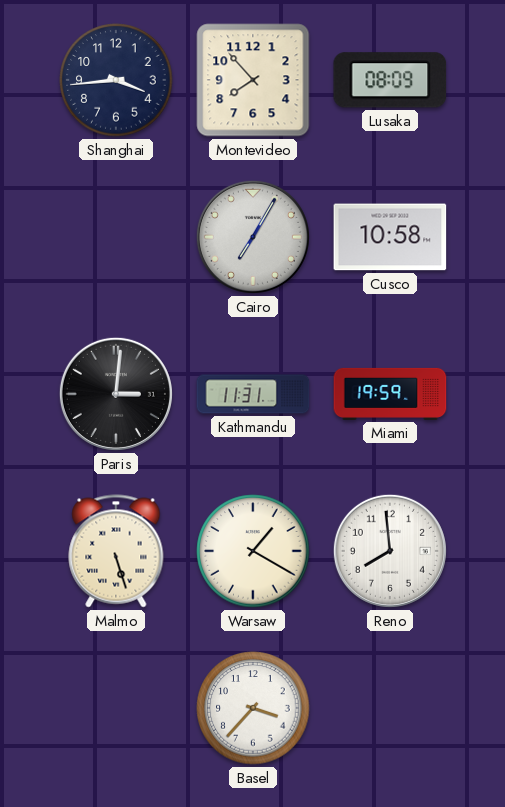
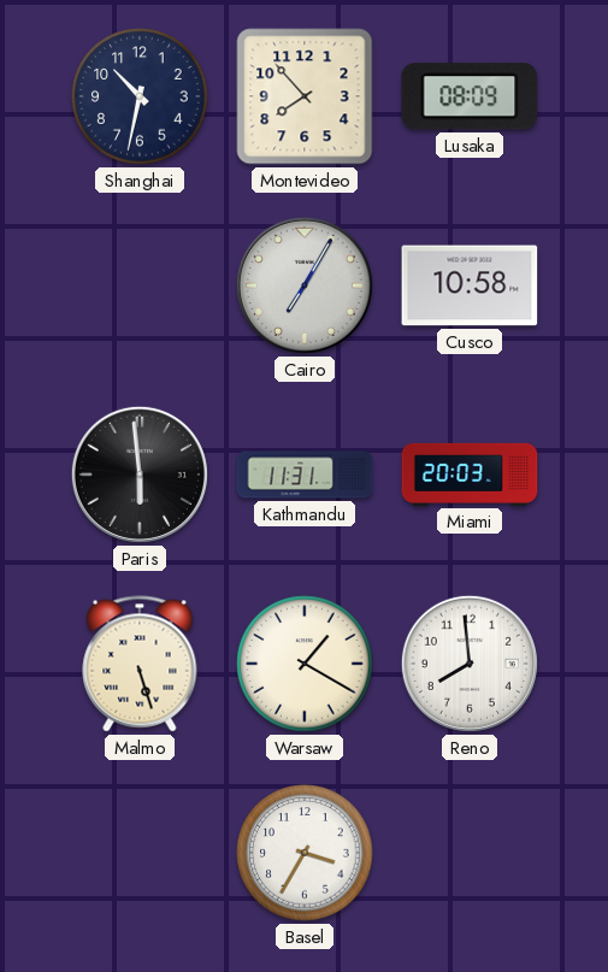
Shanghai: 3:44 -> 10:32 (140, 96)
Paris: 3:01 -> 5:59 (140, 475)
Miami: 19:59 -> 20:03 (470, 475)
Basel: 3:37 -> 3:35 (305, 853)
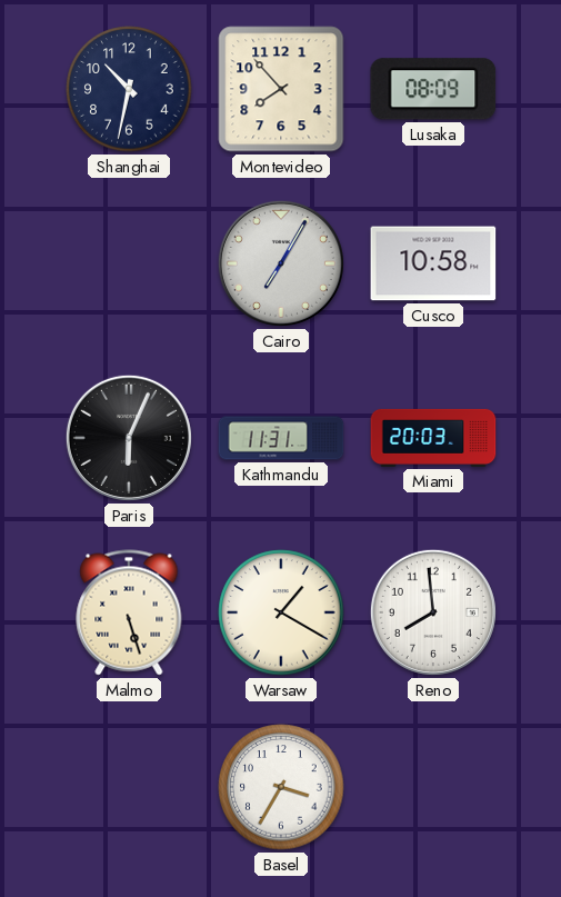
Paris: 5:59 -> 6:04 (129, 438)
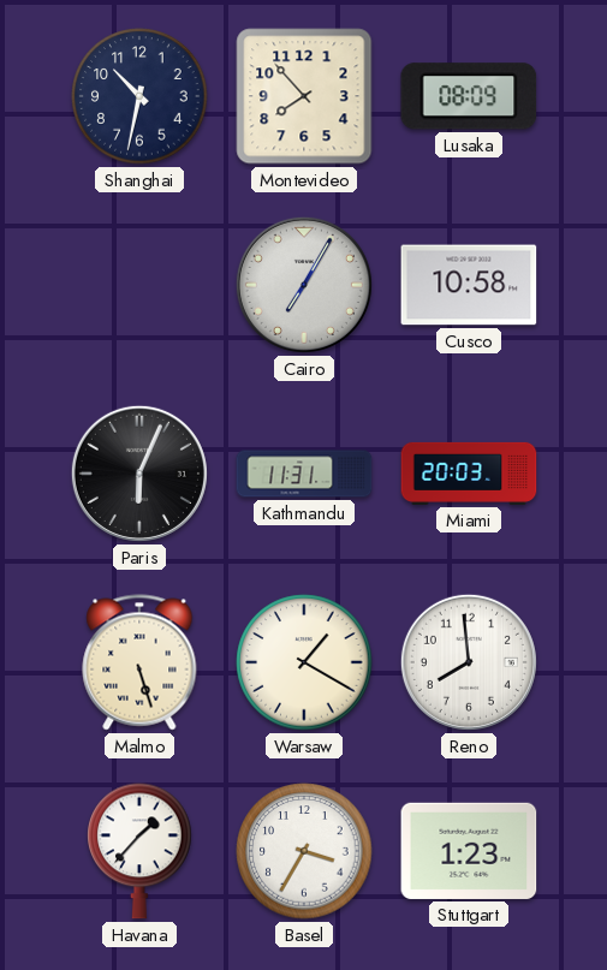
Havana: none -> 1:37 (139, 851)
Stuttgart: none -> 1:23 (469, 851)
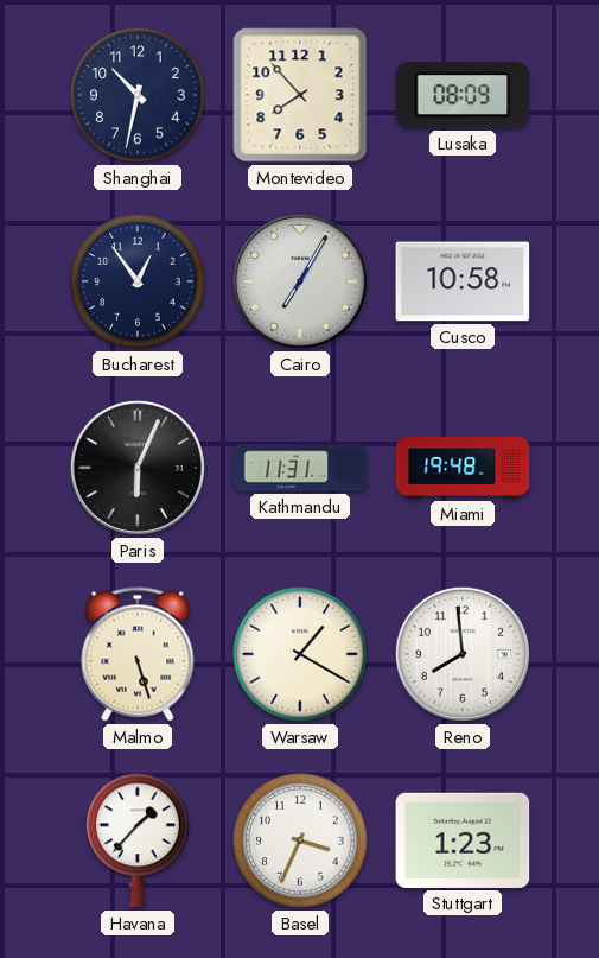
Bucharest: none -> 12:54 (138, 281)
Miami: 20:03 -> 19:48 (463, 468)
Basel: 3:35 -> 3:34 (300, 840)
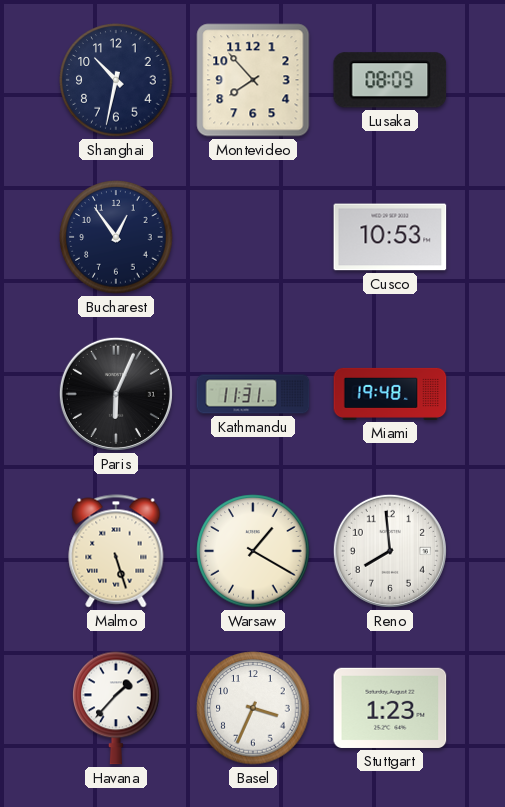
Cairo: 7:05 -> none (300, 281)
Cusco: 10:58 -> 10:53 (390, 237)
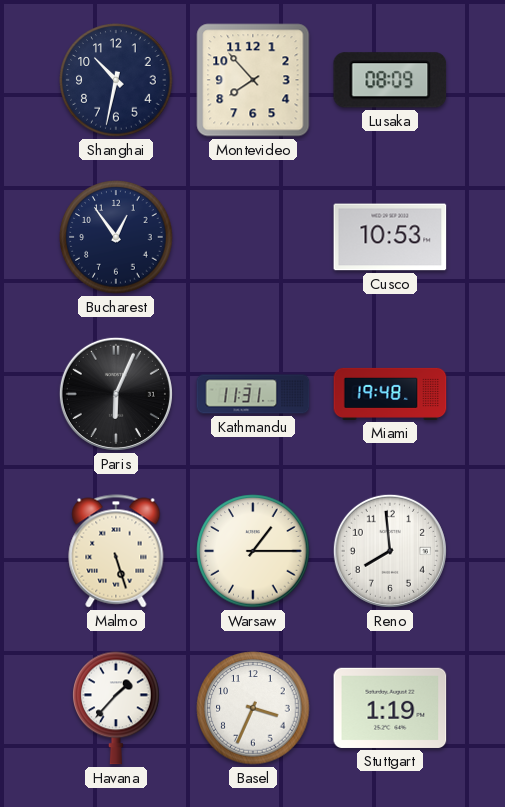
Warsaw: 1:20 -> 1:15 (253, 551)
Stuttgart: 1:23 -> 1:19 (390, 708)
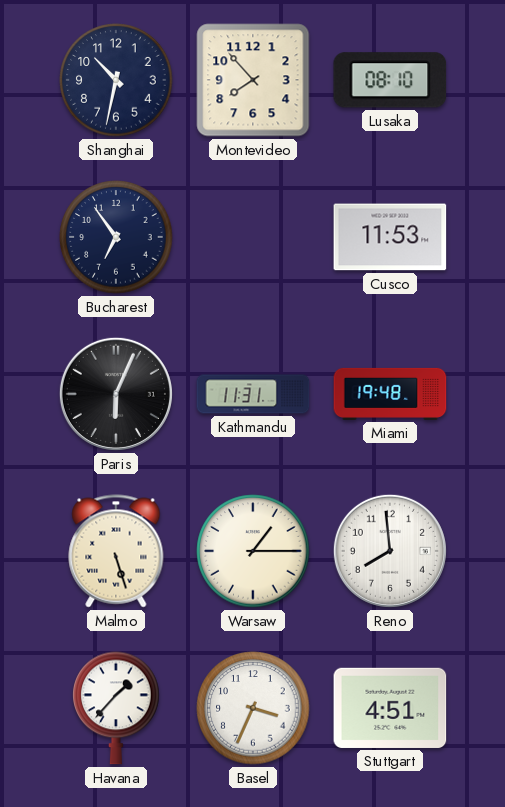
Lusaka: 08:09 -> 08:10 (390, 80)
Bucharest: 12:54 -> 6:54 (116, 237)
Cusco: 10:53 -> 11:53 (390, 237)
Stuttgart: 1:19 -> 4:51 (390, 708)
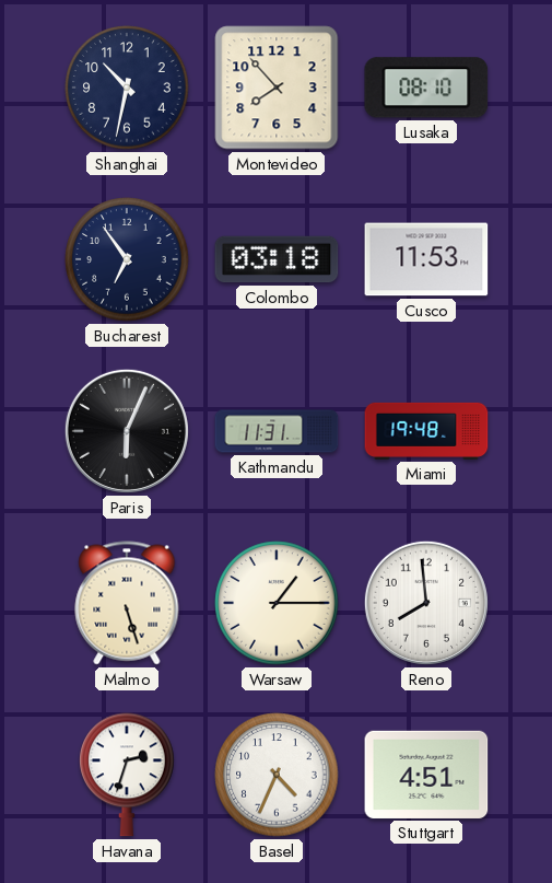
Colombo: none -> 03:18 (277, 259)
Havana: 1:37 -> 2:33 (127, 775)
Basel: 3:34 -> 4:34 (277, 775)
